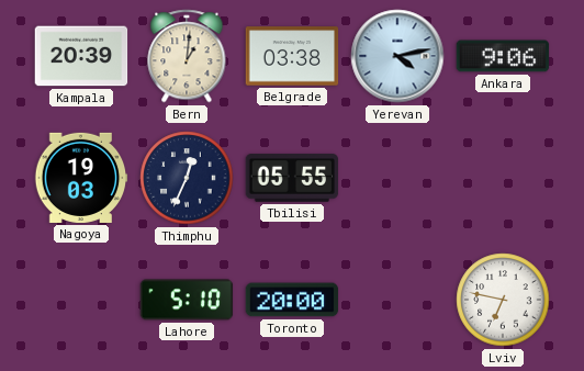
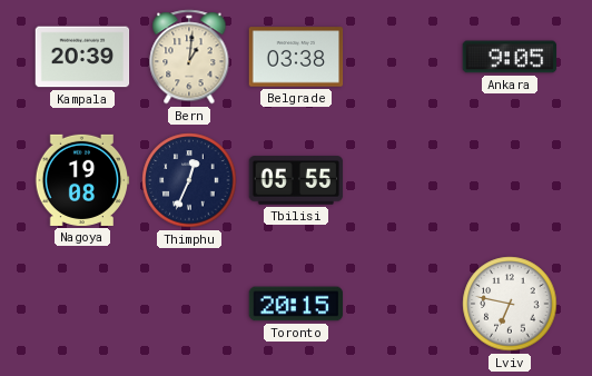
Yerevan: 4:13 -> none (397, 56)
Ankara: 9:06 -> 9:05 (510, 57)
Nagoya: 19:03 -> 19:08 (82, 180)
Lahore: 5:10 -> none (187, 300)
Toronto: 20:00 -> 20:15 (296, 304)
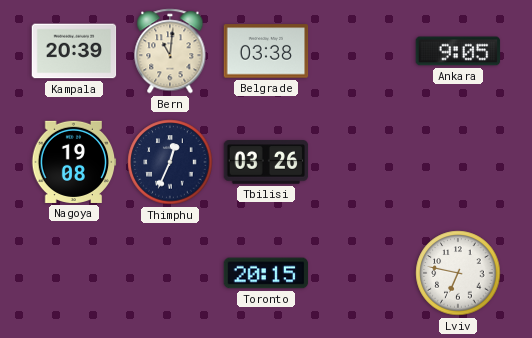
Bern: 1:01 -> 11:01 (170, 51)
Tbilisi: 05:55 -> 03:26 (266, 162)
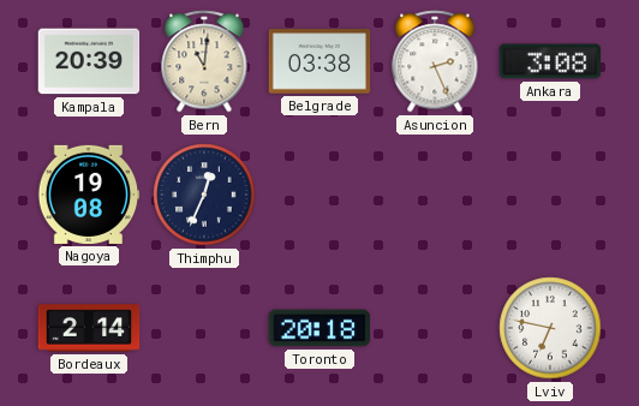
Asuncion: none -> 2:26 (435, 61)
Ankara: 9:05 -> 3:08 (550, 61)
Tbilisi: 03:26 -> none (266, 162)
Bordeaux: none -> 2:14 (89, 328)
Toronto: 20:15 -> 20:18 (319, 328)
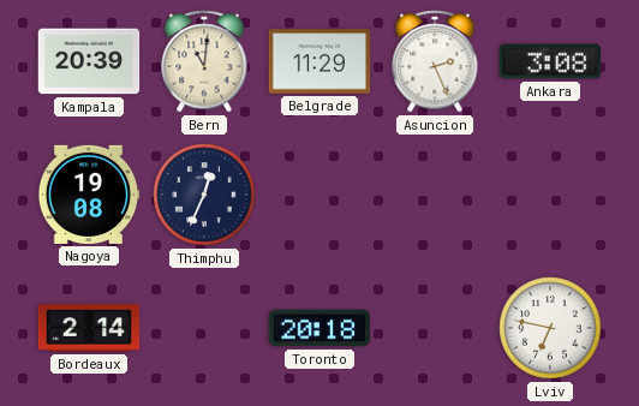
Belgrade: 03:38 -> 11:29 (319, 61)
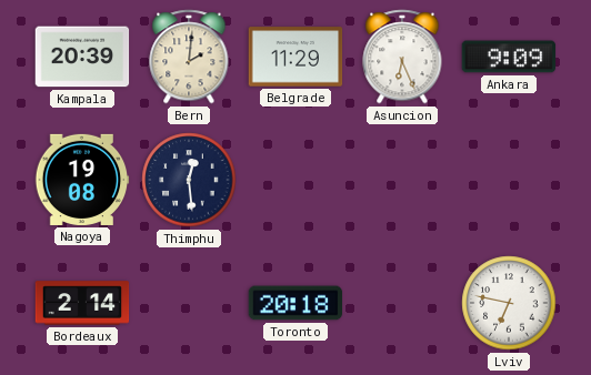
Bern: 11:01 -> 2:01 (189, 57)
Asuncion: 2:26 -> 6:26 (402, 57)
Ankara: 3:08 -> 9:09 (509, 57)
Thimphu: 12:34 -> 12:29 (189, 180)
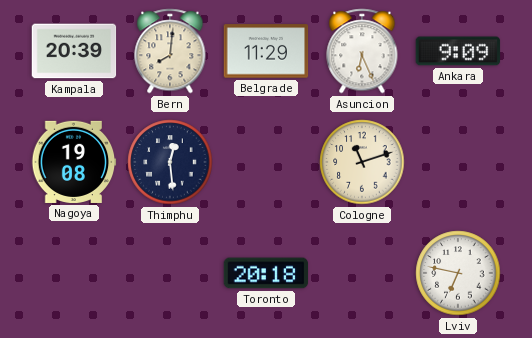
Bern: 2:01 -> 8:01 (170, 51)
Cologne: none -> 11:12 (362, 162)
Bordeaux: 2:14 -> none (82, 303)
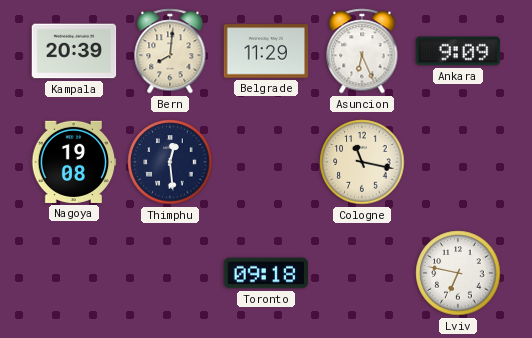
Cologne: 11:12 -> 11:17 (362, 162)
Toronto: 20:18 -> 09:18 (266, 273)
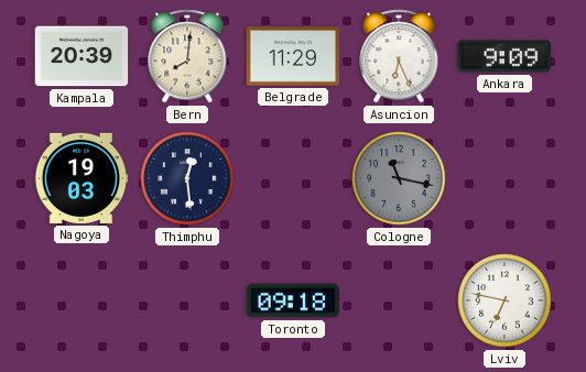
Nagoya: 19:08 -> 19:03 (82, 178)
Cologne dial: cream -> grey (399, 178)
